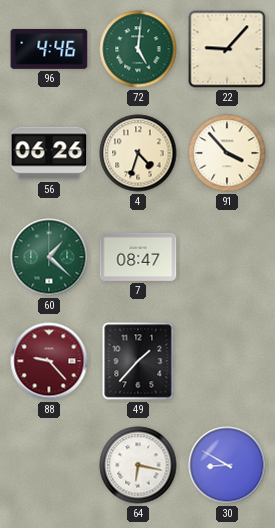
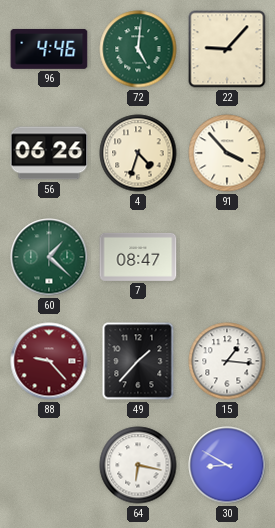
15: none -> 1:16 (227, 361)
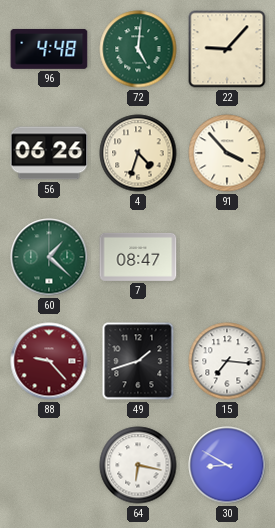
96: 4:46 -> 4:48 (49, 49)
49: 1:37 -> 1:42 (138, 361)
15: 1:16 -> 7:16 (227, 361)
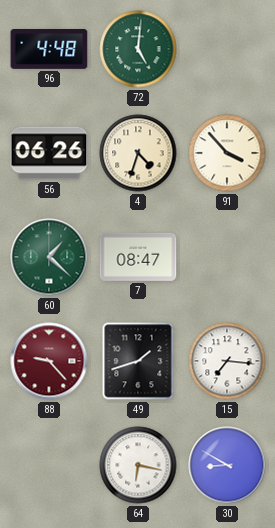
22: 9:07 -> none (227, 49)
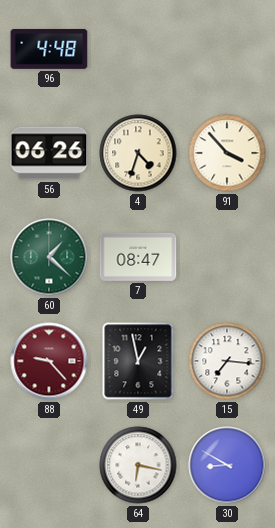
72: 5:01 -> none (138, 49)
49: 1:42 -> 12:58 (138, 361)
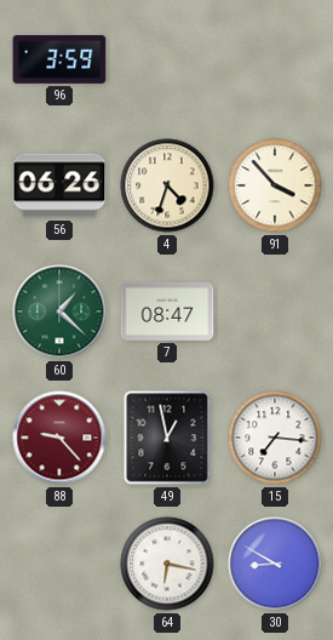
96: 4:48 -> 3:59 (59, 59)
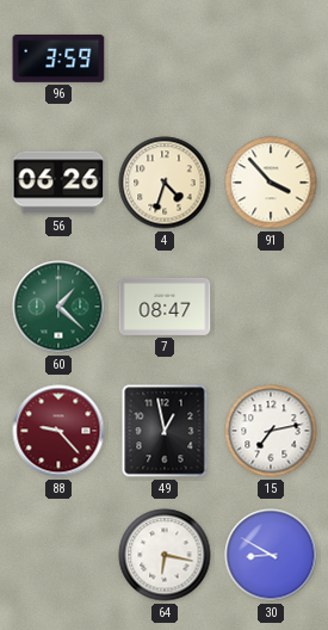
15: 7:16 -> 7:13 (271, 431)
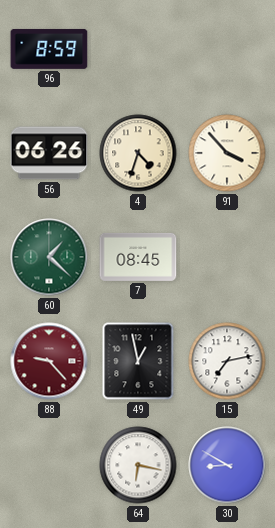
96: 3:59 -> 8:59 (49, 49)
7: 08:47 -> 08:45 (138, 257)
